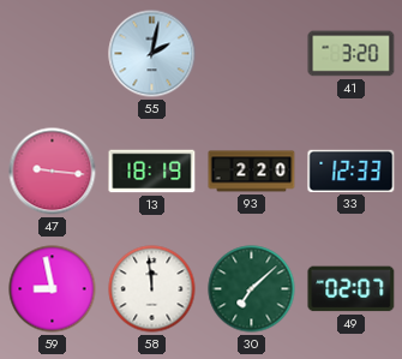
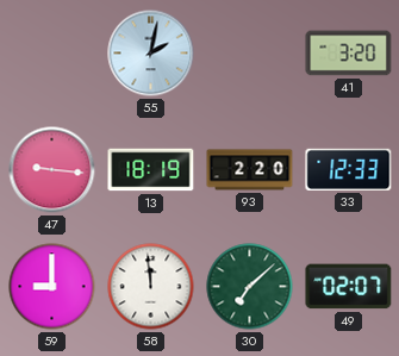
59: 8:58 -> 9:00 (52, 287)
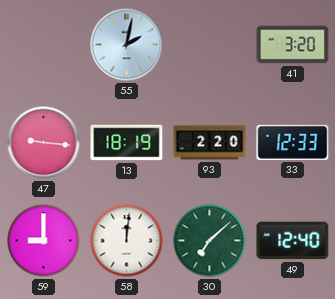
58: 11:59 -> 12:01 (127, 241)
49: 02:07 -> 12:40 (293, 241)
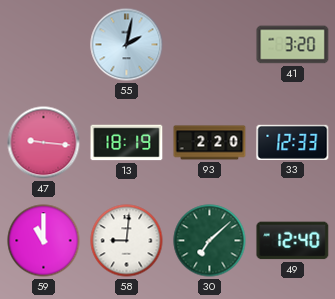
59: 9:00 -> 11:00 (44, 241)
58: 12:01 -> 9:01 (127, 241)
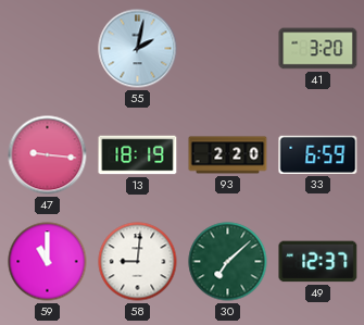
33: 12:33 -> 6:59 (318, 154)
49: 12:40 -> 12:37 (318, 262)
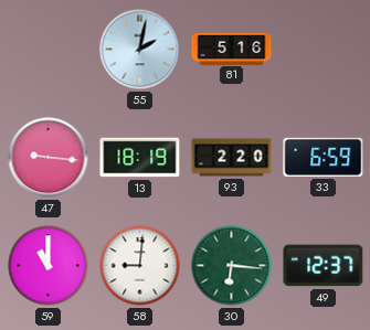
81: none -> 5:16 (232, 49)
41: 3:20 -> none (318, 49)
30: 7:08 -> 6:16 (232, 266)
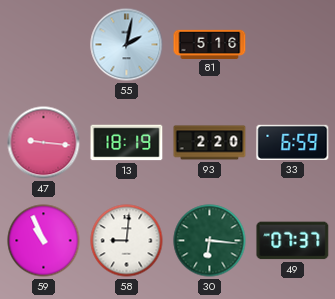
59: 11:00 -> 10:56 (44, 241)
49: 12:37 -> 07:37 (293, 241)
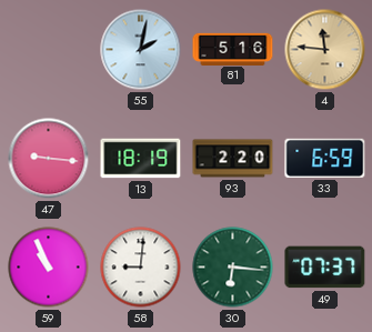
4: none -> 11:46 (325, 50)
